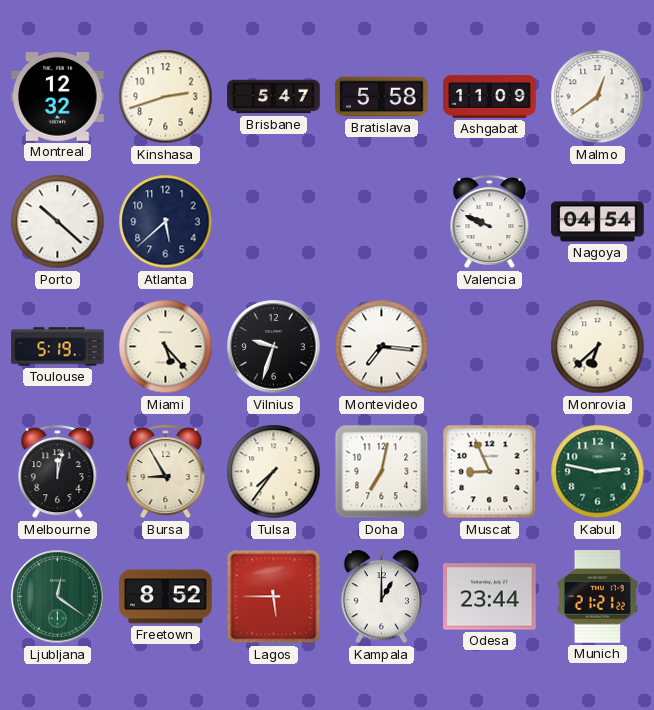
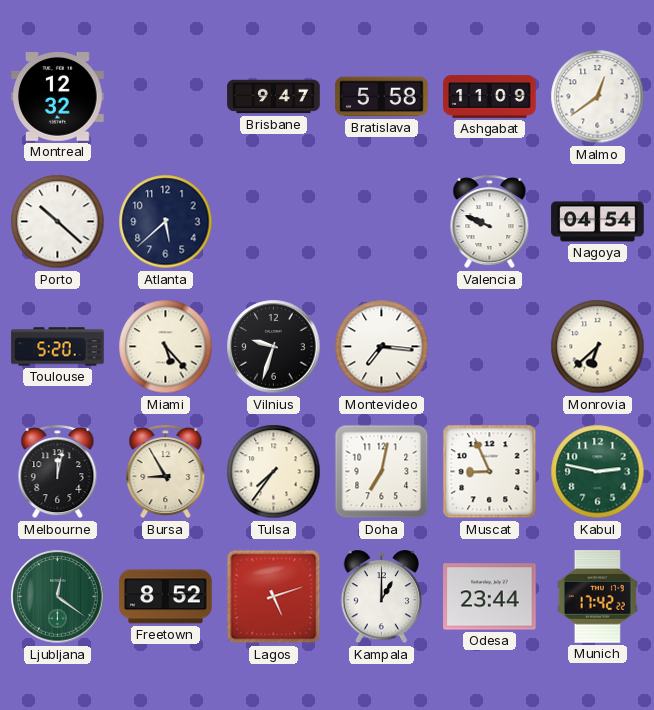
Kinshasa: 2:42 -> none (166, 97)
Brisbane: 5:47 -> 9:47 (274, 97)
Toulouse: 5:19 -> 5:20 (58, 347)
Lagos: 5:45 -> 5:12 (274, 597)
Munich: 21:21 -> 17:42 (597, 597)
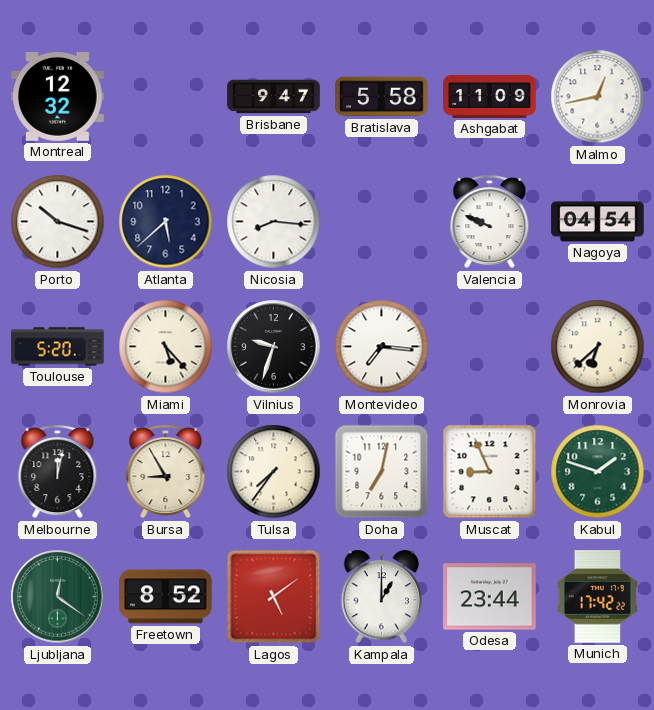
Malmo: 12:39 -> 12:43 (598, 97)
Porto: 10:22 -> 10:18 (58, 222)
Nicosia: none -> 8:16 (274, 222)
Kabul: 2:47 -> 1:48 (598, 472)
Lagos: 5:12 -> 5:09 (274, 597)
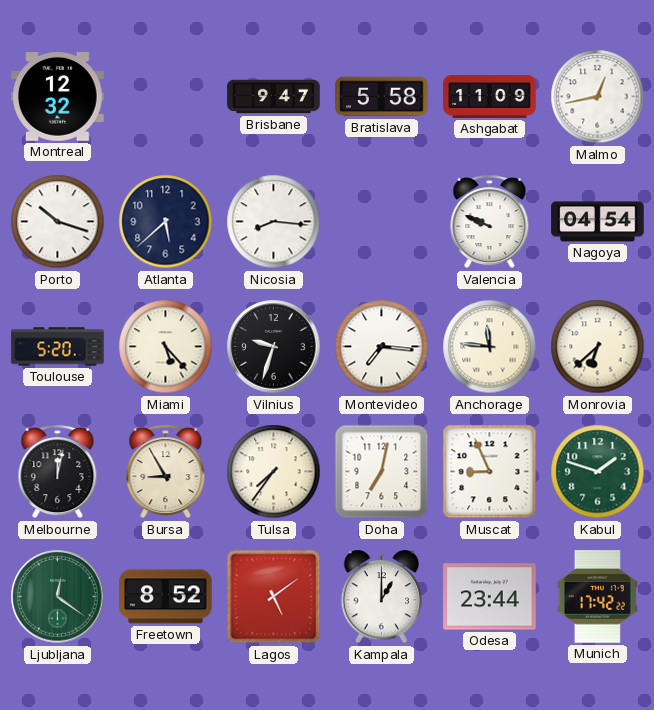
Anchorage: none -> 11:46 (490, 347)
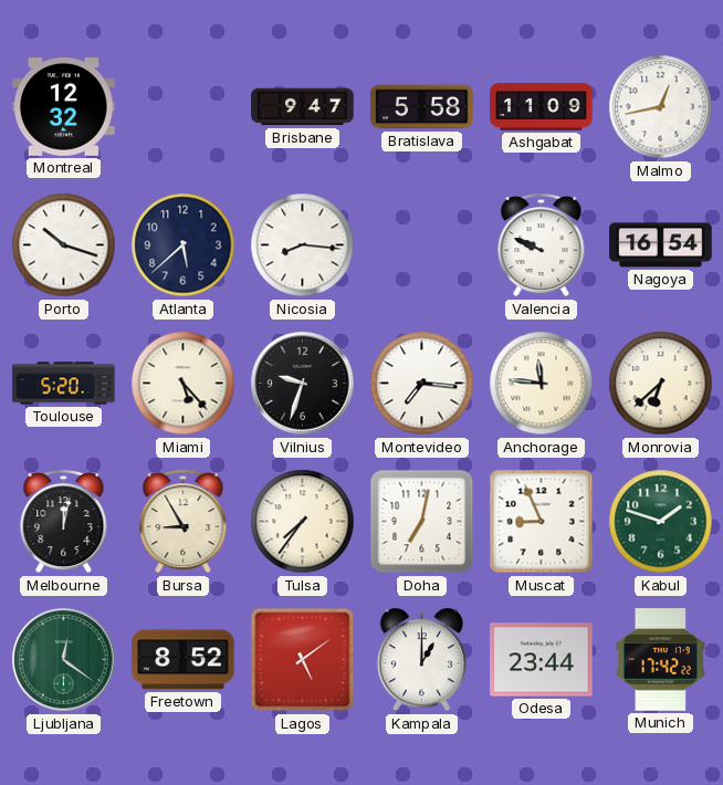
Nagoya: 04:54 -> 16:54 (661, 245)
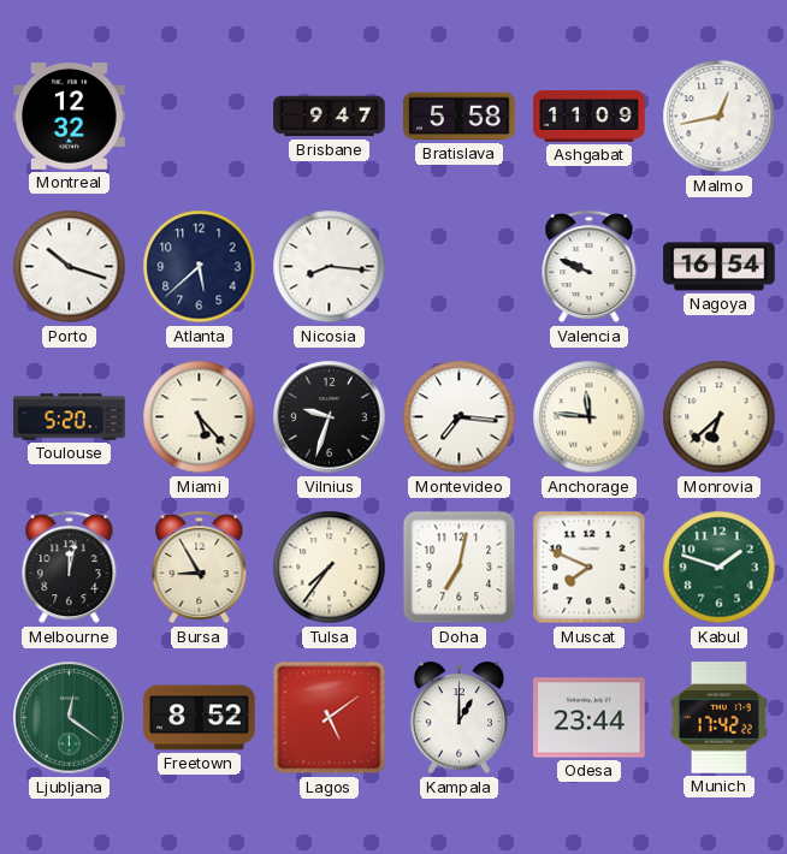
Muscat: 8:56 -> 7:49 (590, 568)
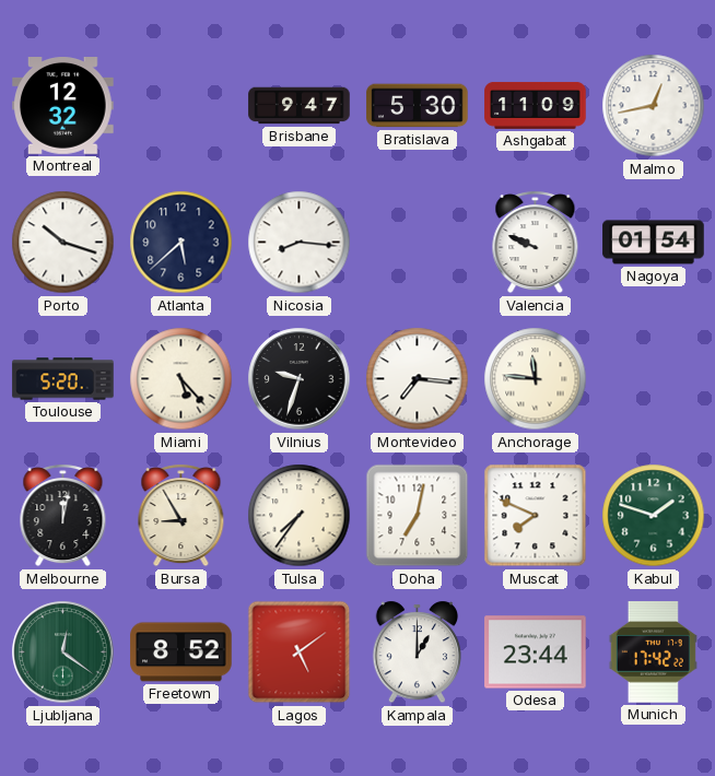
Bratislava: 5:58 -> 5:30 (418, 106)
Nagoya: 16:54 -> 01:54 (654, 243)
Monrovia: 6:38 -> none (720, 417)
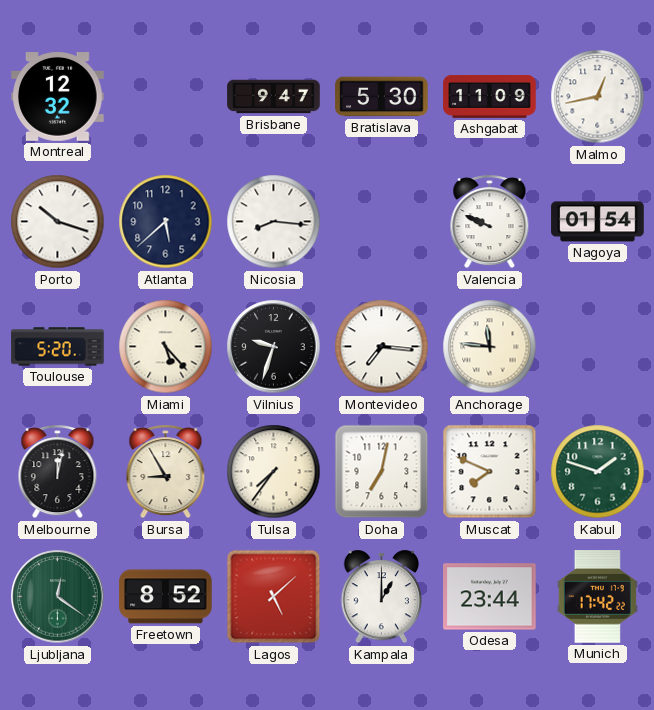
Lagos: 5:09 -> 5:08 (274, 597)
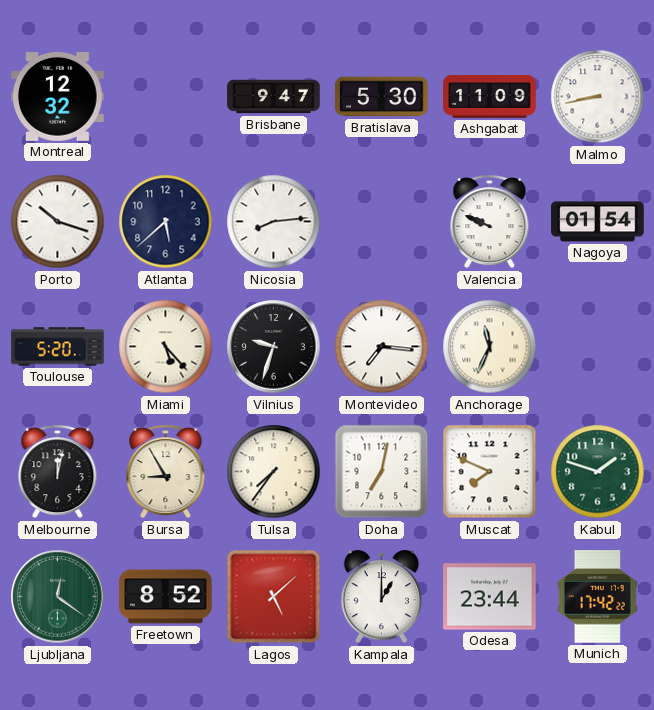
Malmo: 12:43 -> 8:43 (598, 97)
Nicosia: 8:16 -> 8:14 (274, 222)
Anchorage: 11:46 -> 11:34 (490, 347)
